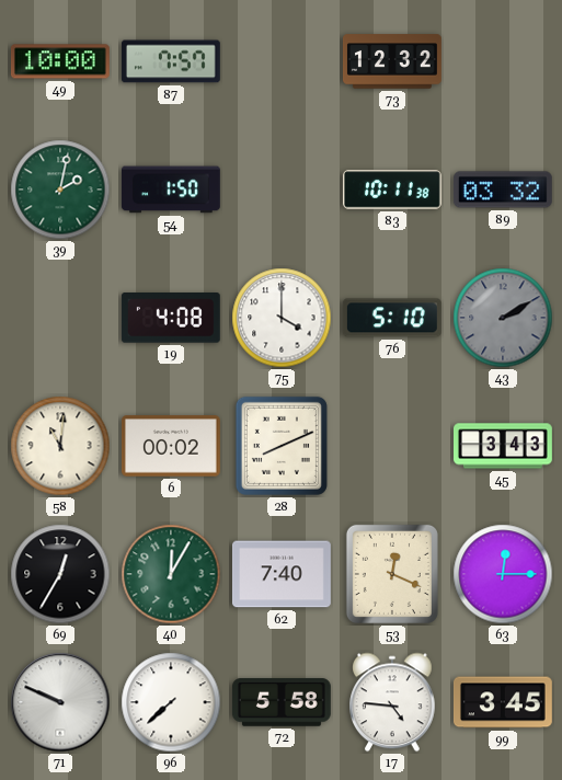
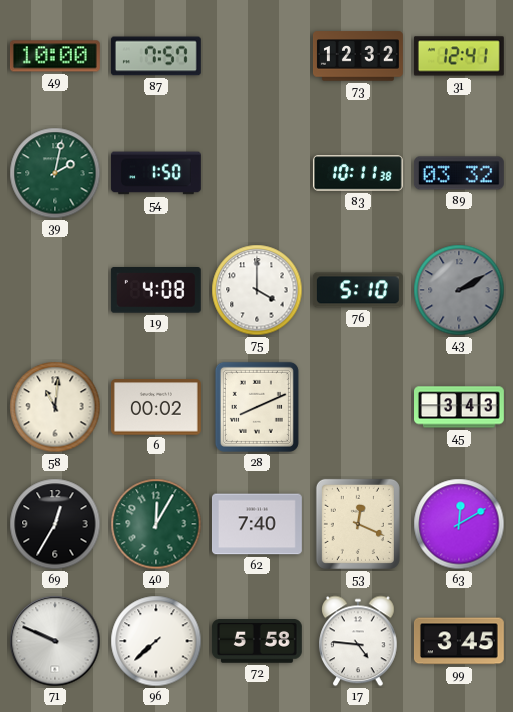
31: none -> 12:41 (459, 56)
63: 12:15 -> 12:10 (459, 524)
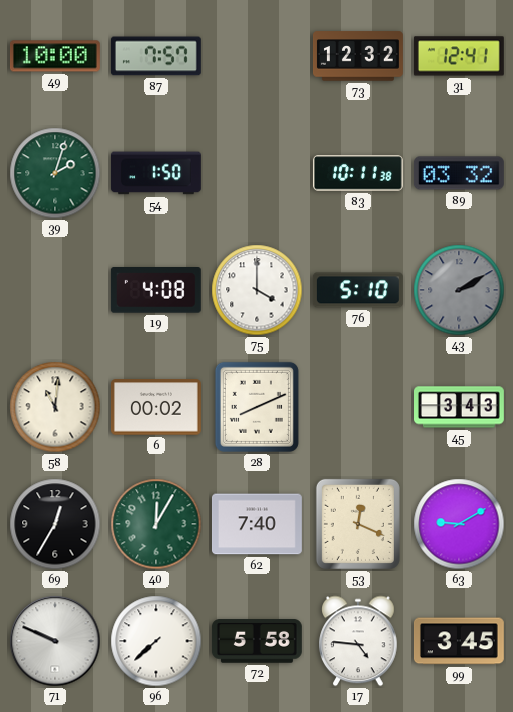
39: 2:02 -> 2:03 (55, 173)
63: 12:10 -> 9:10 (459, 524)
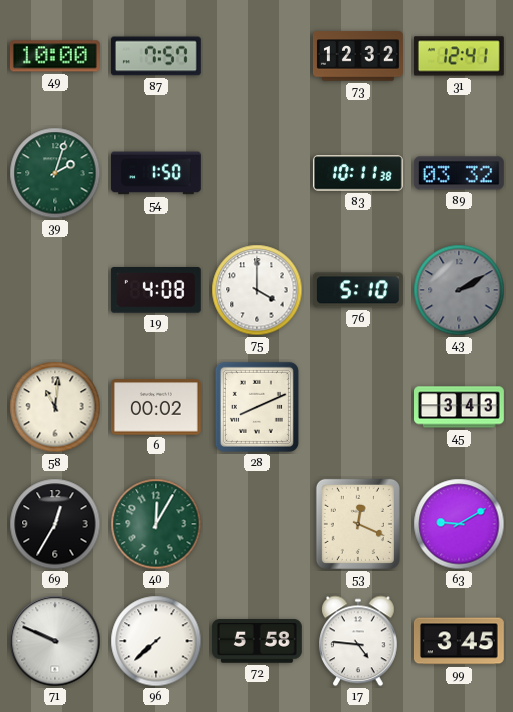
62: 7:40 -> none (257, 524)
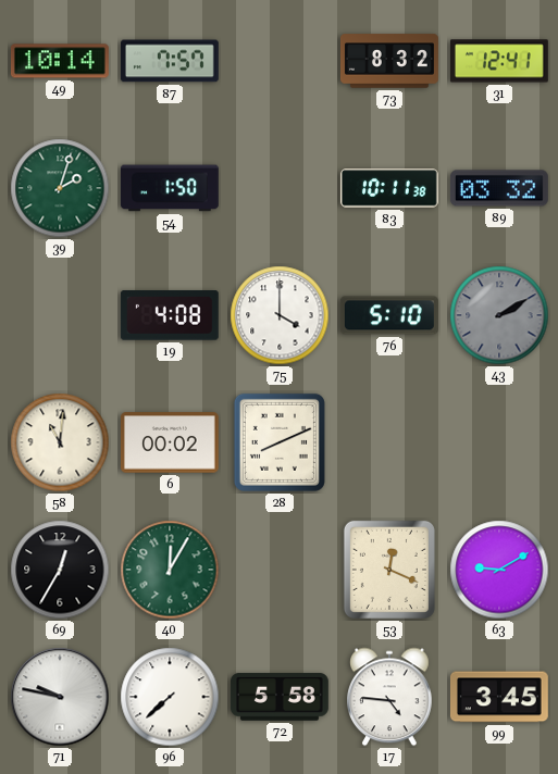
49: 10:00 -> 10:14 (60, 61)
73: 12:32 -> 8:32 (389, 61)
45: 3:43 -> none (460, 407)
71: 9:49 -> 9:47 (60, 697)
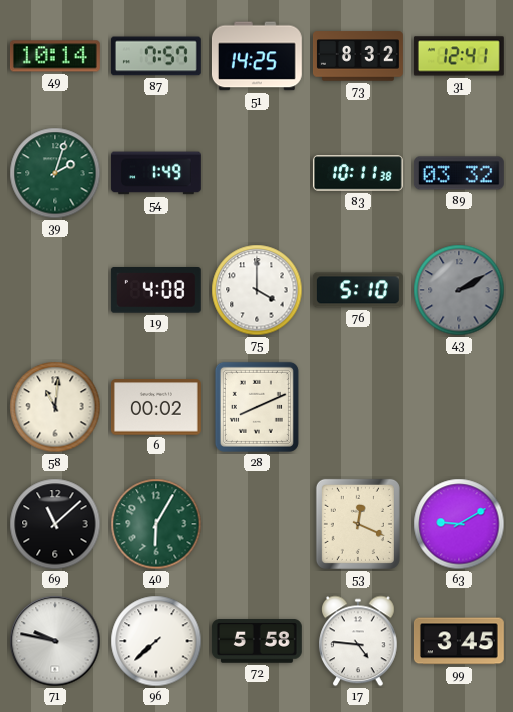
51: none -> 14:25 (257, 56)
54: 1:50 -> 1:49 (156, 173)
69: 12:35 -> 11:08 (55, 524)
40: 12:05 -> 6:05 (156, 524)
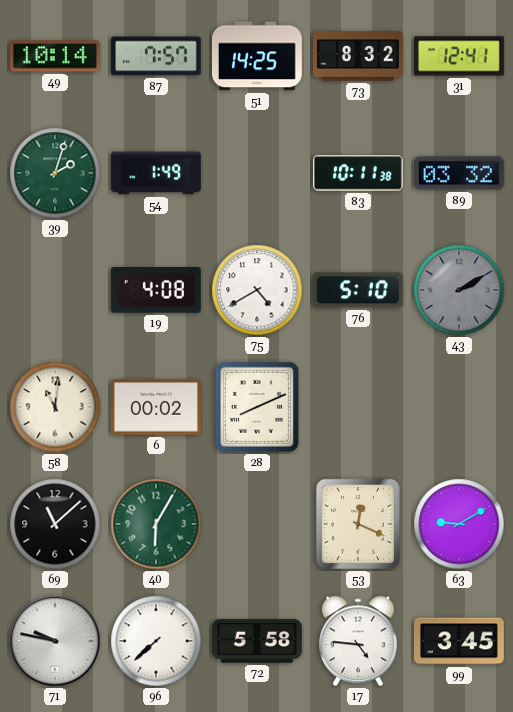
75: 4:00 -> 4:40 (257, 290)
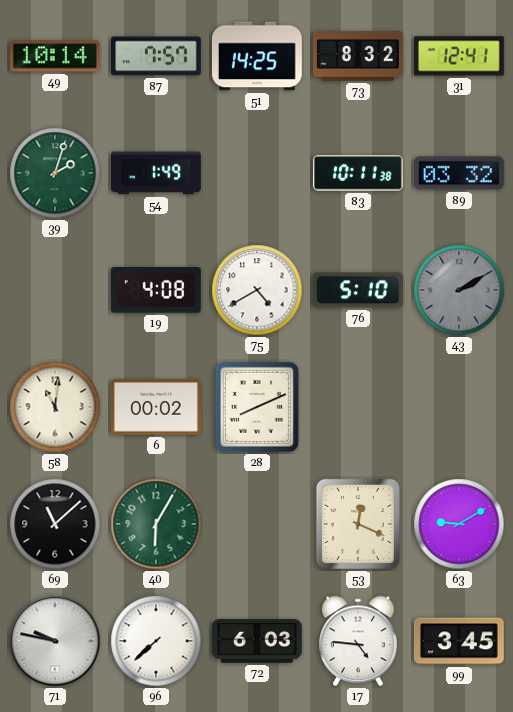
72: 5:58 -> 6:03 (257, 641)
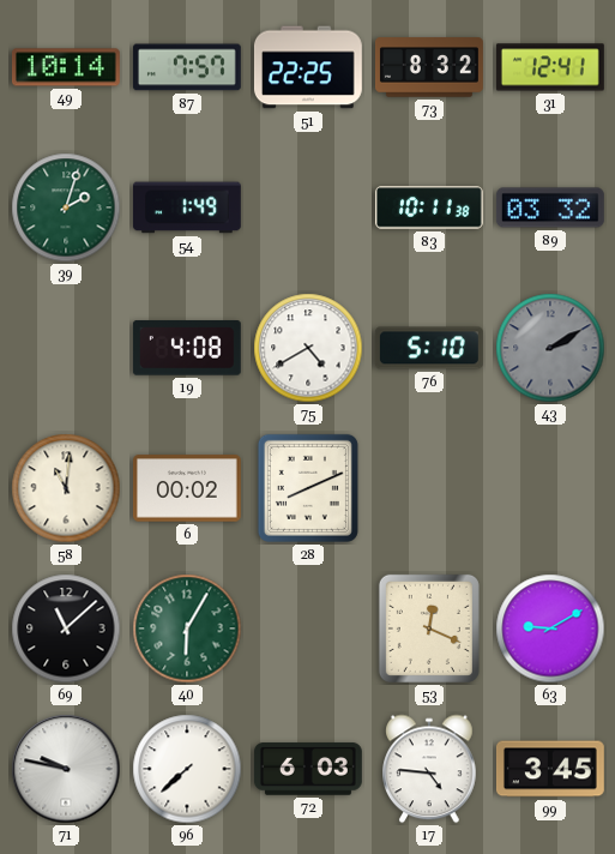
51: 14:25 -> 22:25 (308, 67)
